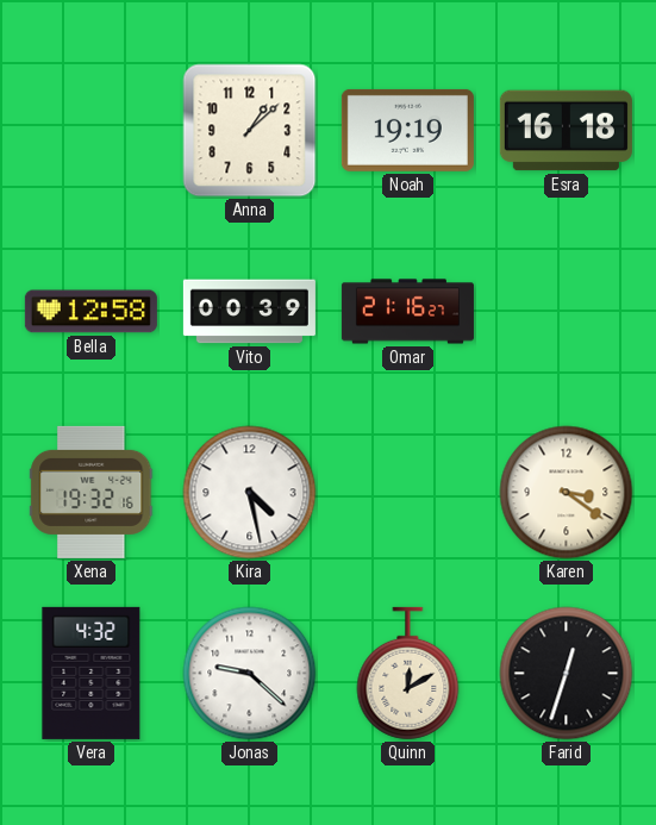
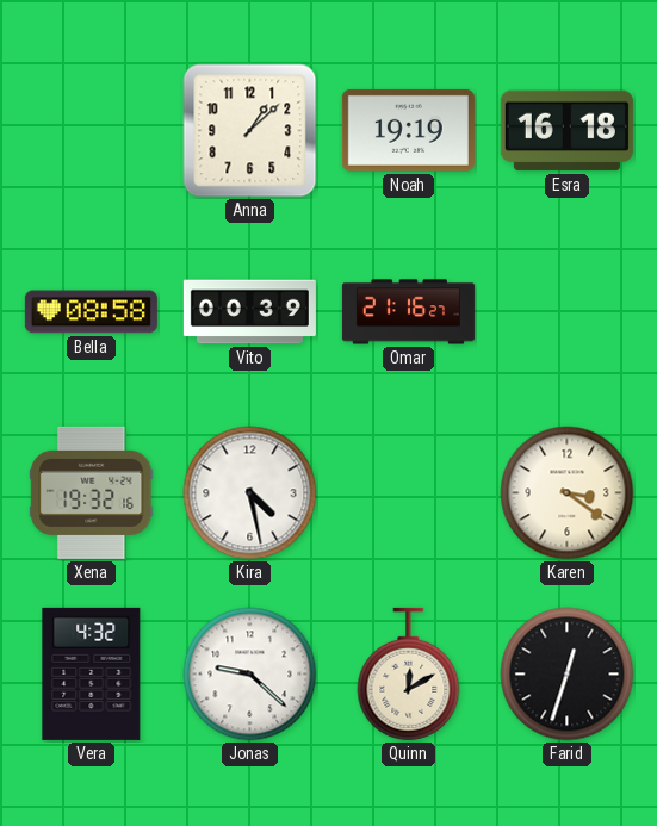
Bella: 12:58 -> 08:58 (91, 312)
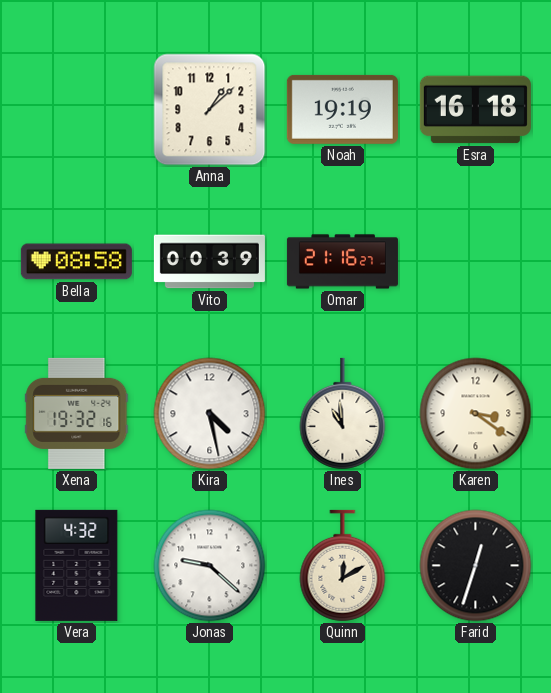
Ines: none -> 10:59 (343, 414)
